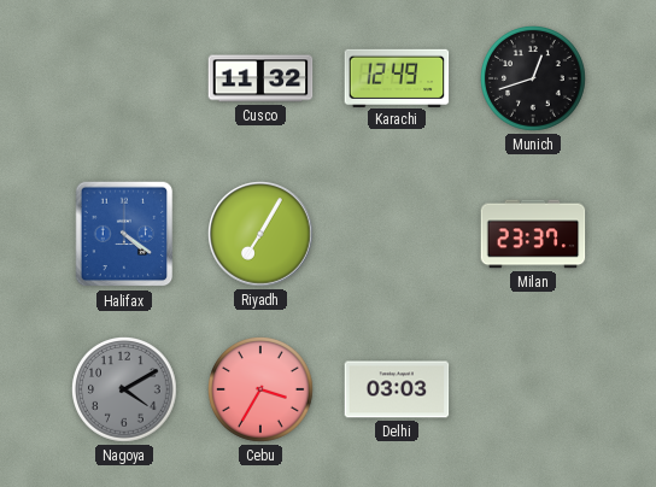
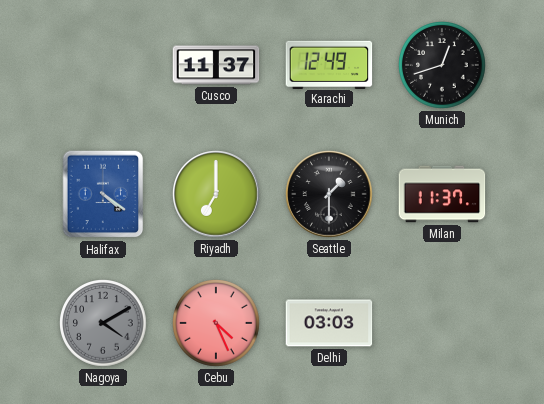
Cusco: 11:32 -> 11:37 (216, 65)
Riyadh: 7:05 -> 7:00 (216, 194)
Seattle: none -> 1:30 (329, 194)
Milan: 23:37 -> 11:37 (442, 194)
Cebu: 3:35 -> 4:26 (217, 324)
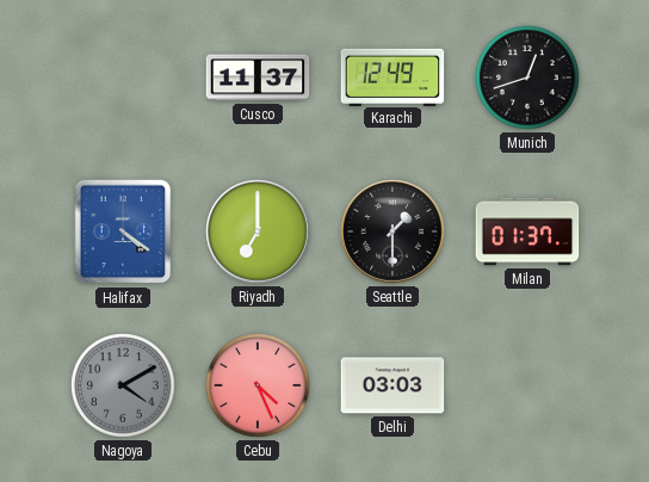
Milan: 11:37 -> 01:37 (527, 231)
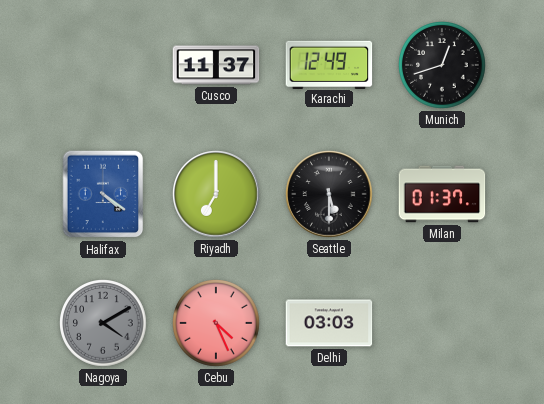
Seattle: 1:30 -> 5:30 (329, 194)
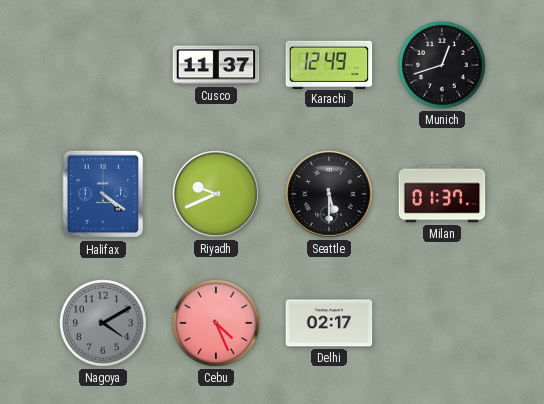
Riyadh: 7:00 -> 9:41 (216, 194)
Delhi: 03:03 -> 02:17 (329, 323)
